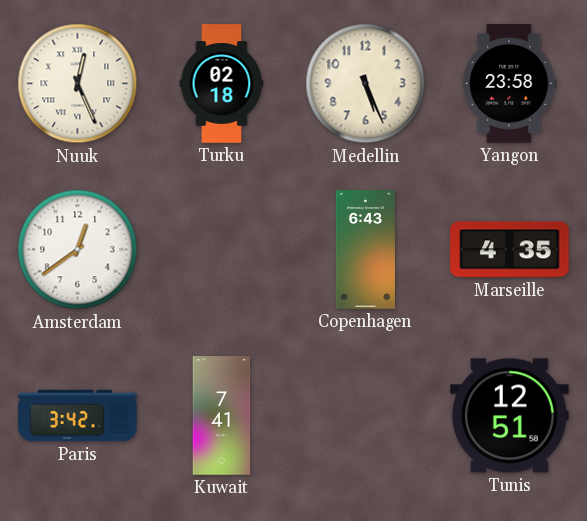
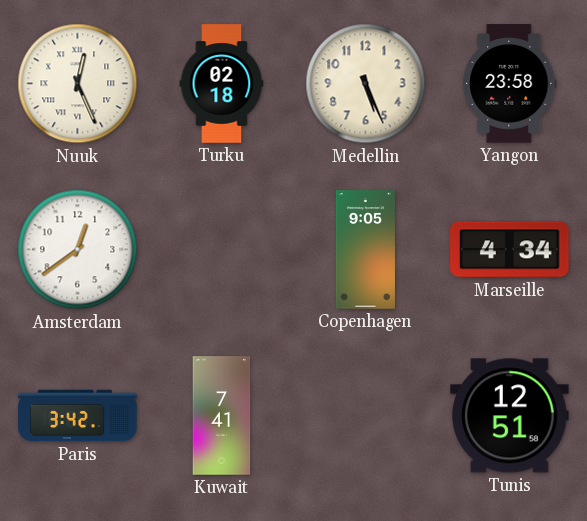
Copenhagen: 6:43 -> 9:05 (365, 250)
Marseille: 4:35 -> 4:34 (510, 250)
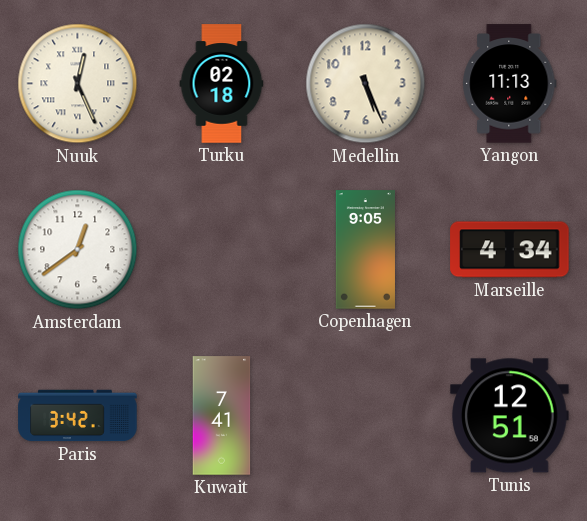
Yangon: 23:58 -> 11:13 (510, 84)
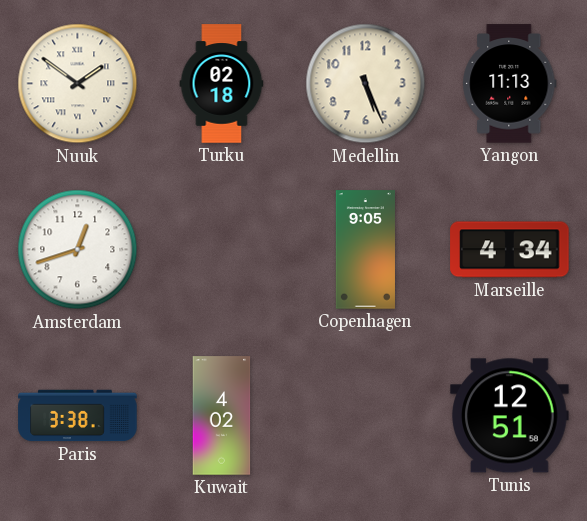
Nuuk: 12:26 -> 1:51 (78, 84)
Amsterdam: 12:39 -> 12:42 (78, 250)
Paris: 3:42 -> 3:38 (78, 416)
Kuwait: 7:41 -> 4:02 (222, 416)
